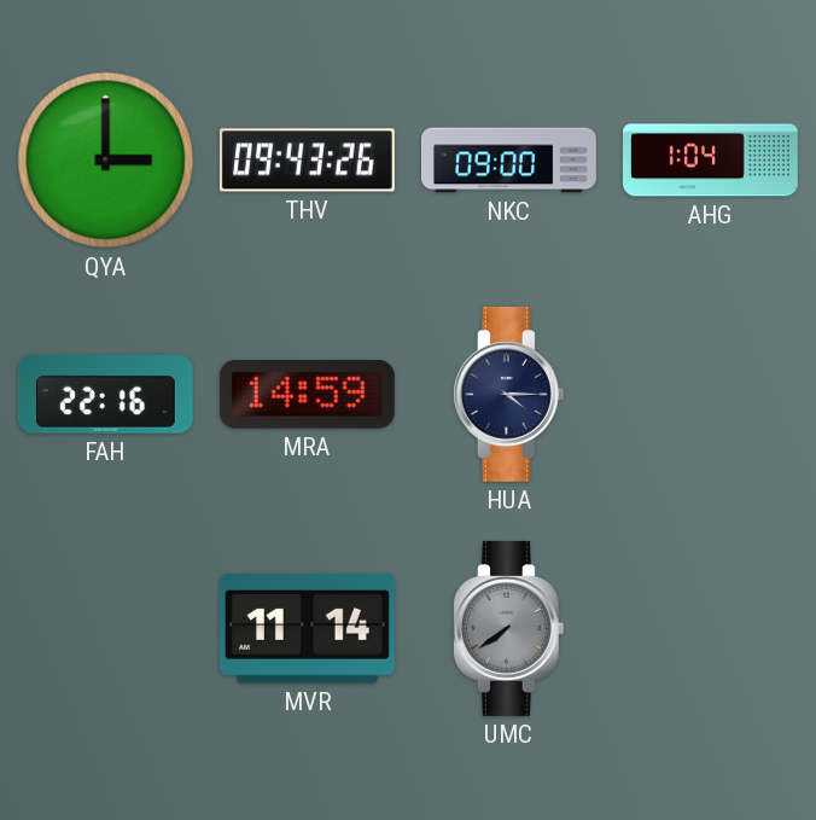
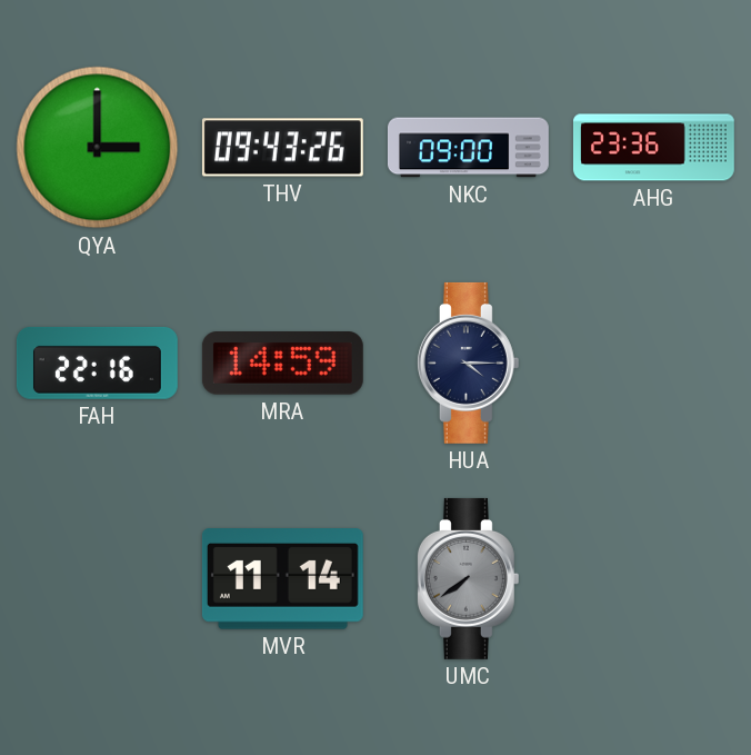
AHG: 1:04 -> 23:36 (653, 148)
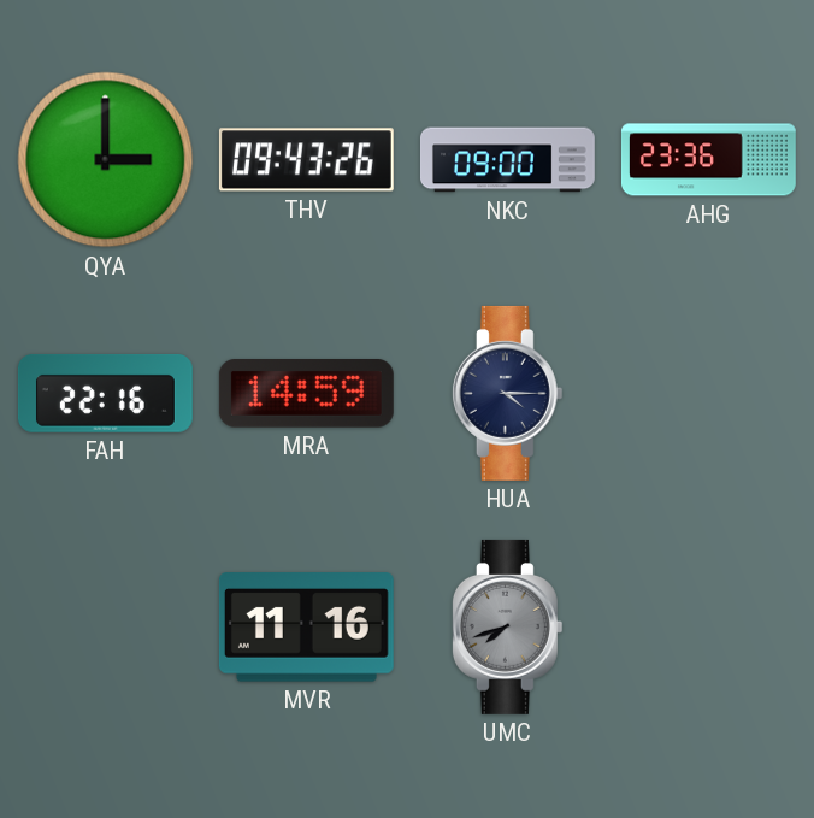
MVR: 11:14 -> 11:16 (306, 628)
UMC: 7:39 -> 7:42 (507, 626)
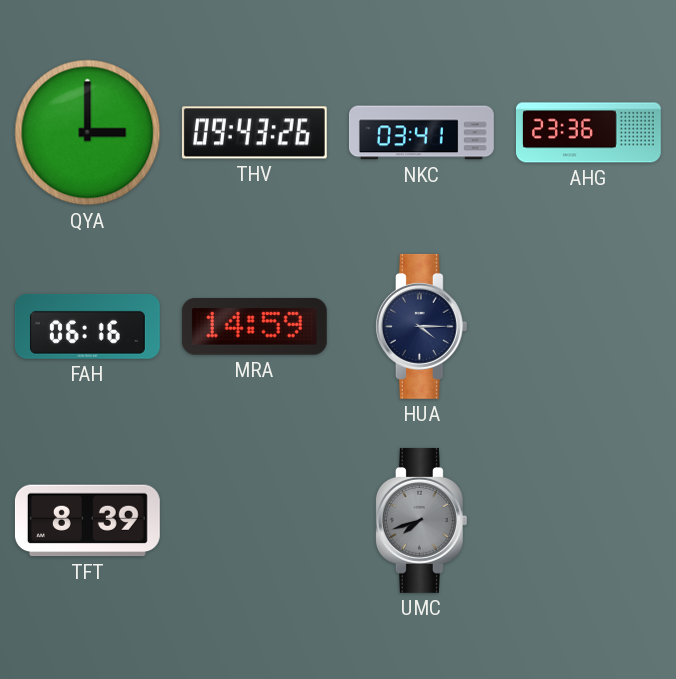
NKC: 09:00 -> 03:41 (421, 133)
FAH: 22:16 -> 06:16 (87, 326)
TFT: none -> 8:39 (87, 521)
MVR: 11:16 -> none (306, 628)
